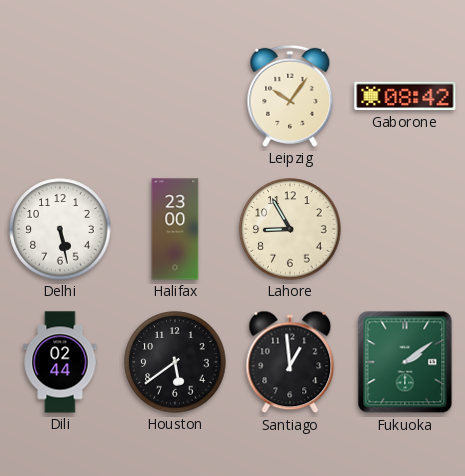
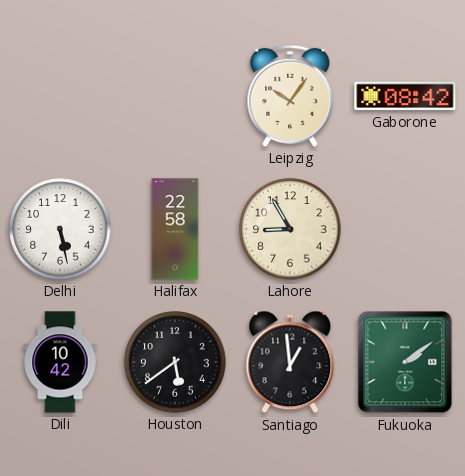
Halifax: 23:00 -> 22:58 (175, 229)
Dili: 02:44 -> 10:42 (60, 362)
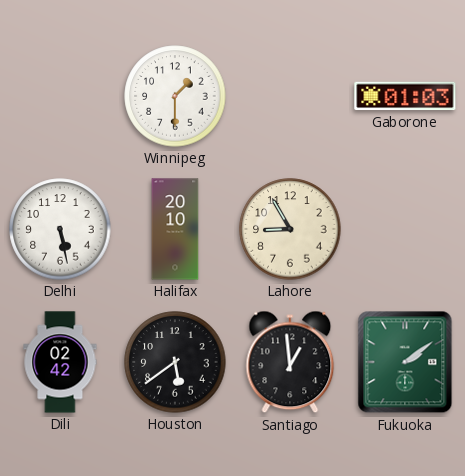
Winnipeg: none -> 1:30 (175, 96)
Leipzig: 10:06 -> none (290, 96)
Gaborone: 08:42 -> 01:03 (405, 96)
Halifax: 22:58 -> 20:10 (175, 229)
Dili: 10:42 -> 02:42 (60, 362)
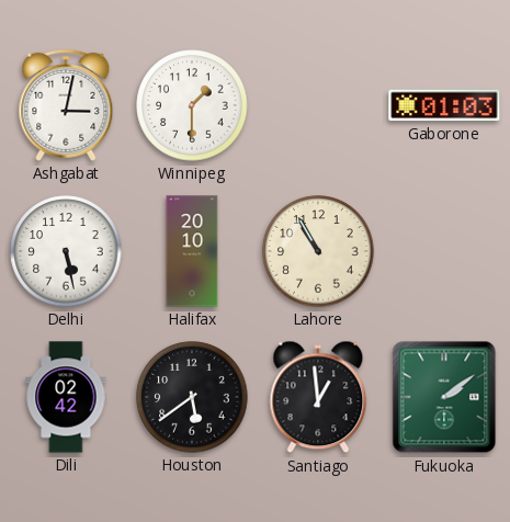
Ashgabat: none -> 3:02 (66, 105)
Lahore: 8:55 -> 10:55 (318, 251)
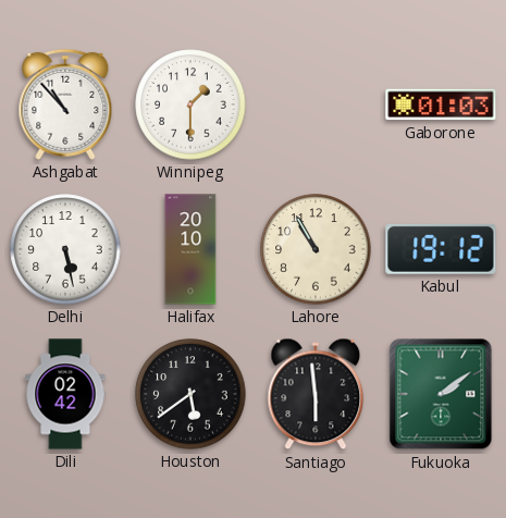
Ashgabat: 3:02 -> 10:53 (65, 104)
Kabul: none -> 19:12 (441, 249)
Santiago: 12:59 -> 5:59 (316, 394)
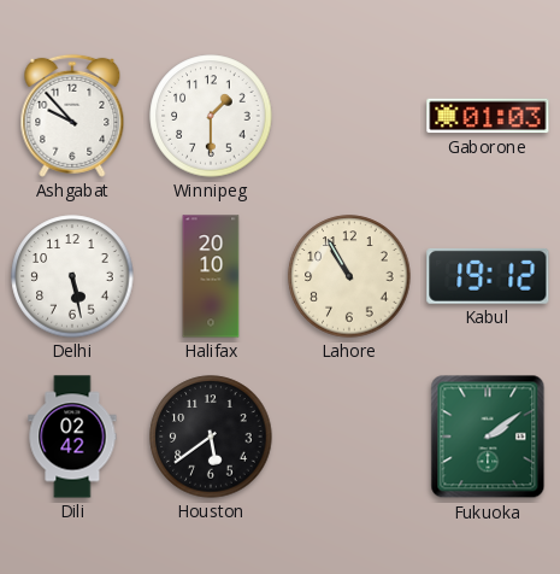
Ashgabat: 10:53 -> 9:53 (72, 116)
Santiago: 5:59 -> none (316, 394)
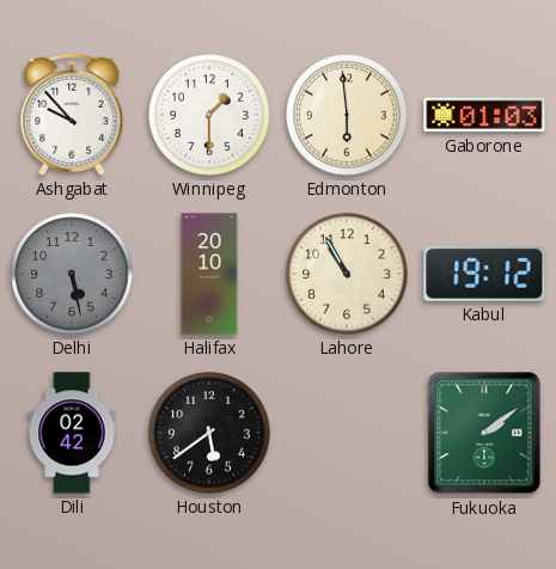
Edmonton: none -> 5:59 (347, 115)
Delhi dial: white -> grey (72, 274)
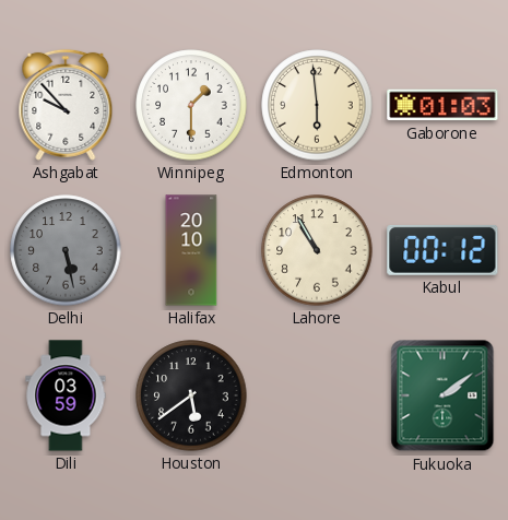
Kabul: 19:12 -> 00:12 (442, 250)
Dili: 02:42 -> 03:59 (66, 395)
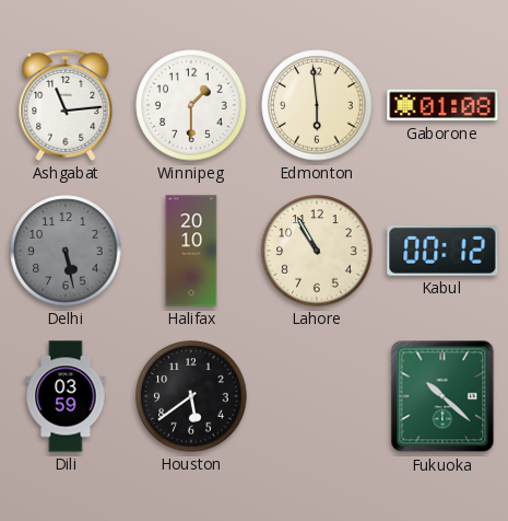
Ashgabat: 9:53 -> 11:14 (66, 105)
Gaborone: 01:03 -> 01:08 (442, 105)
Fukuoka: 2:09 -> 10:22 (442, 396)
